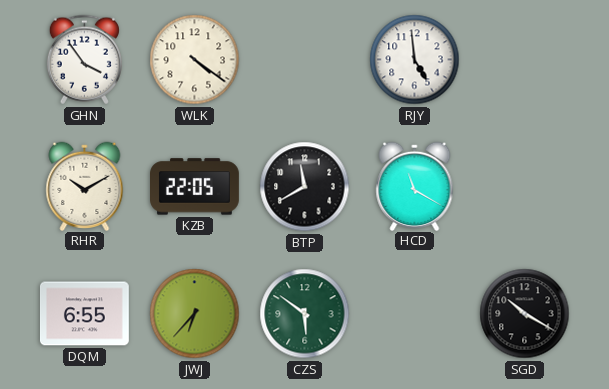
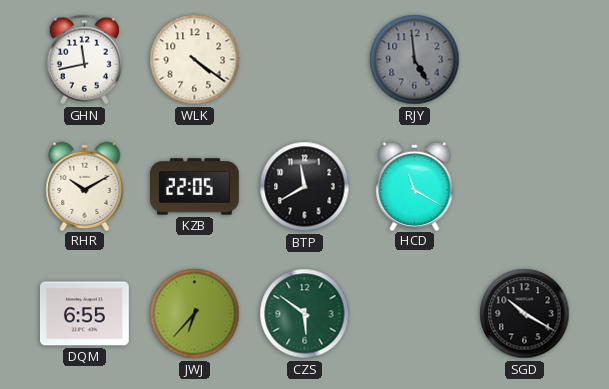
GHN: 3:54 -> 11:43 (84, 60)
RJY dial: white -> grey (415, 60)
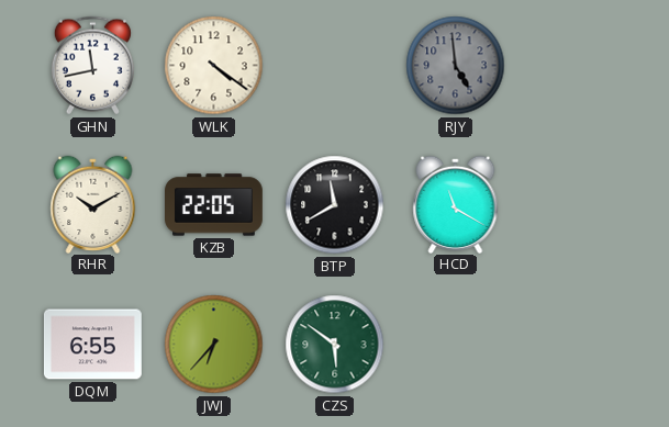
SGD: 10:20 -> none (525, 314)
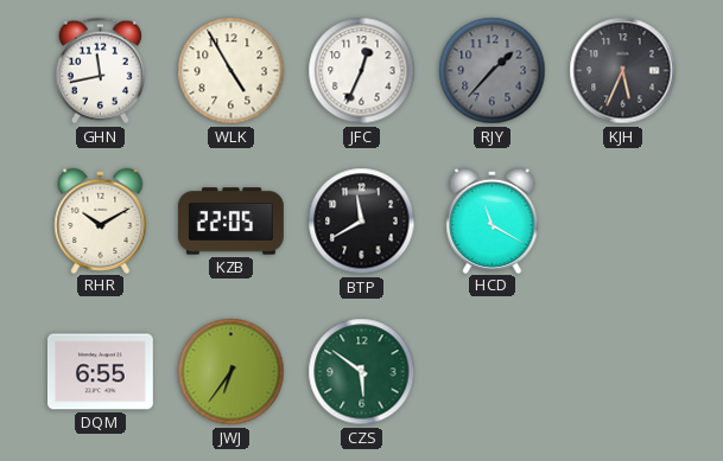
WLK: 4:21 -> 4:55 (232, 71)
JFC: none -> 12:34 (362, 71)
RJY: 4:59 -> 1:37 (493, 71)
KJH: none -> 5:34 (623, 71)
JWJ: 6:37 -> 6:36 (232, 372)
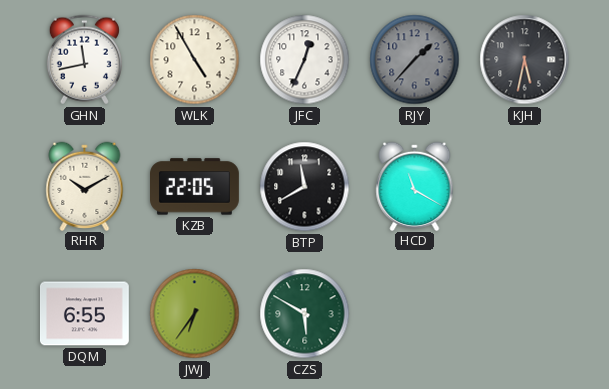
KJH: 5:34 -> 5:32 (525, 60)
CZS: 5:51 -> 5:50 (305, 314)
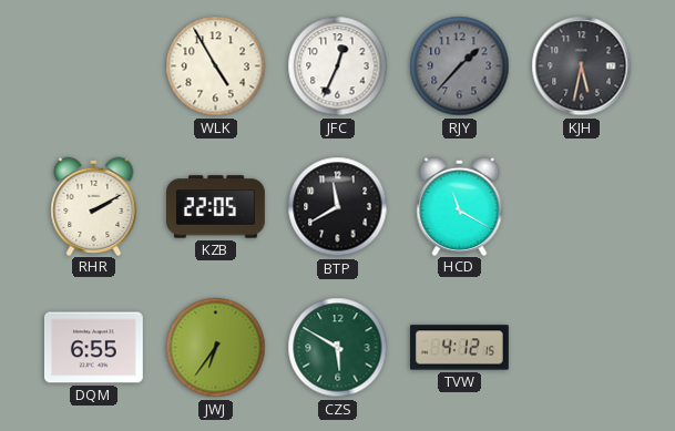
GHN: 11:43 -> none (84, 60)
RHR: 10:10 -> 2:10 (94, 206)
TVW: none -> 4:12 (460, 348)
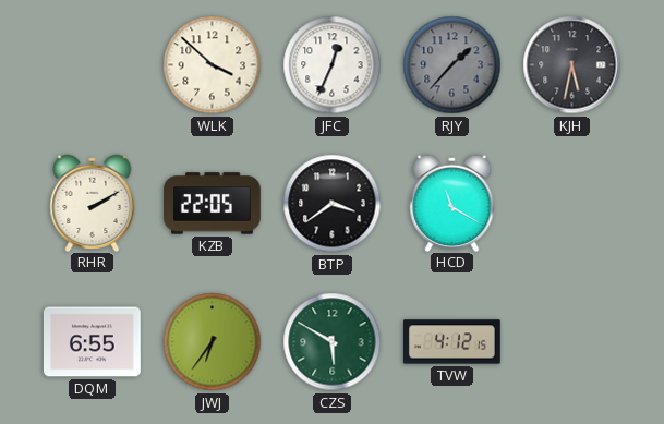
WLK: 4:55 -> 3:52 (213, 65)
BTP: 11:40 -> 3:39 (333, 204)
